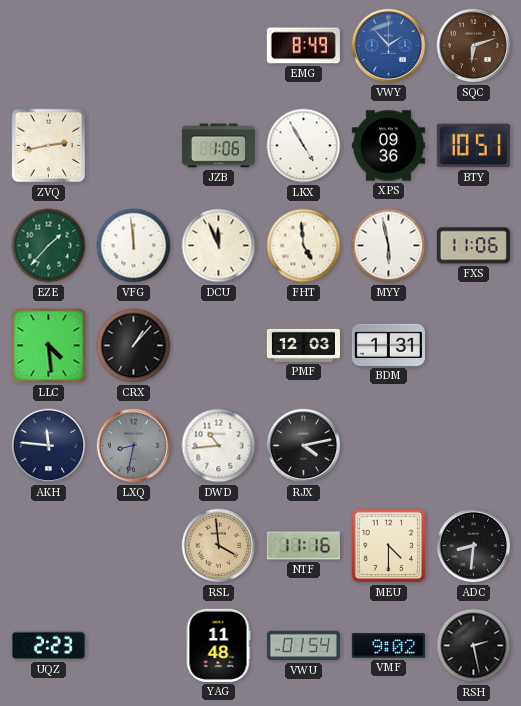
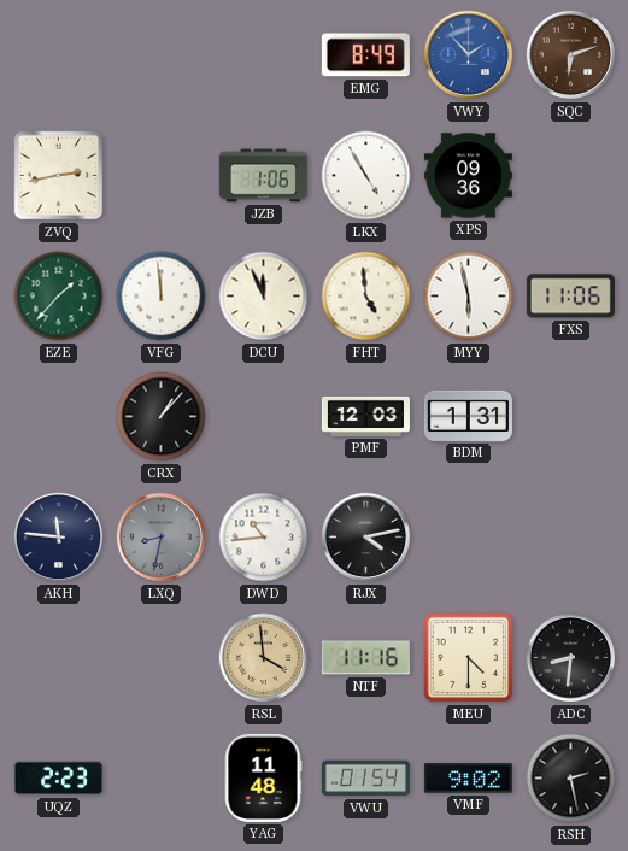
BTY: 10:51 -> none (473, 146)
LLC: 4:29 -> none (49, 346)
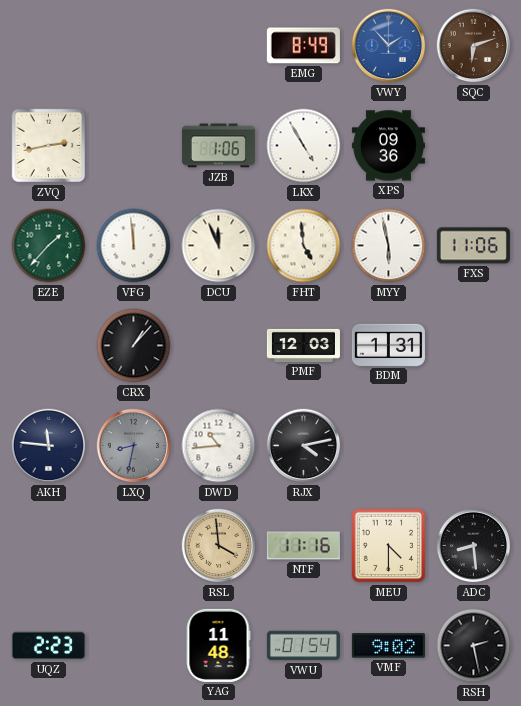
ADC: 8:31 -> 8:29 (474, 546)
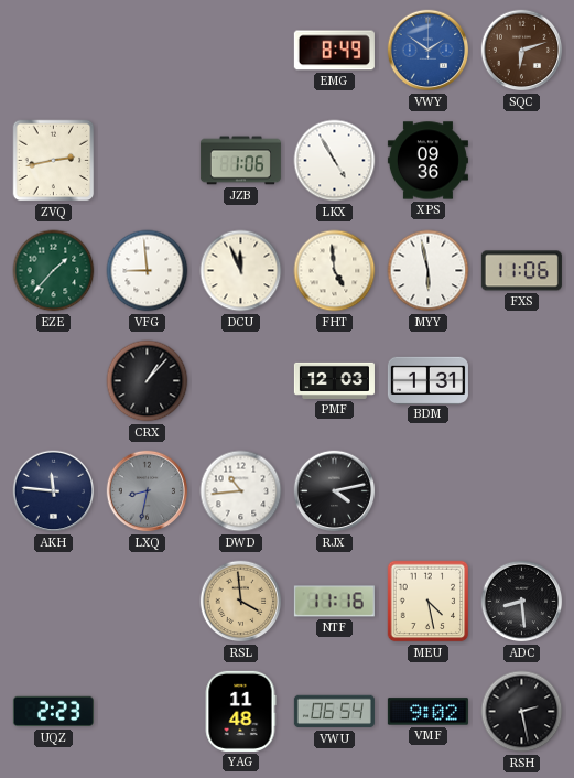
VWY: 1:53 -> 1:51 (429, 51)
VFG: 11:59 -> 8:59 (148, 271)
MEU: 4:30 -> 4:28 (429, 602)
VWU: 01:54 -> 06:54 (334, 712)
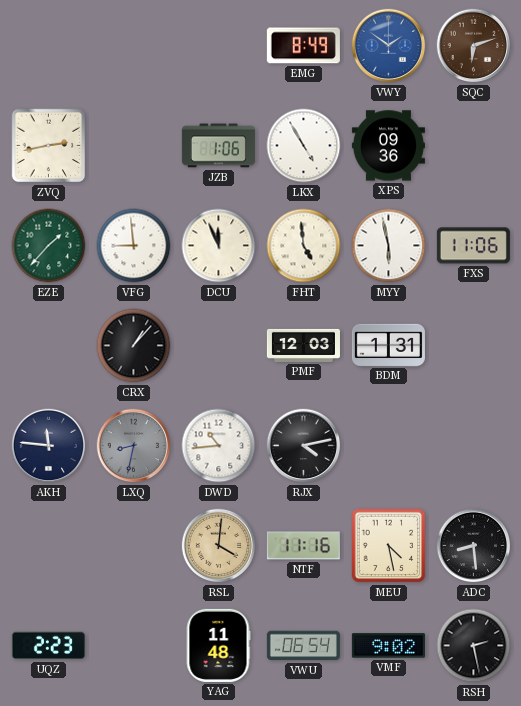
RSL: 3:59 -> 4:01 (219, 546)
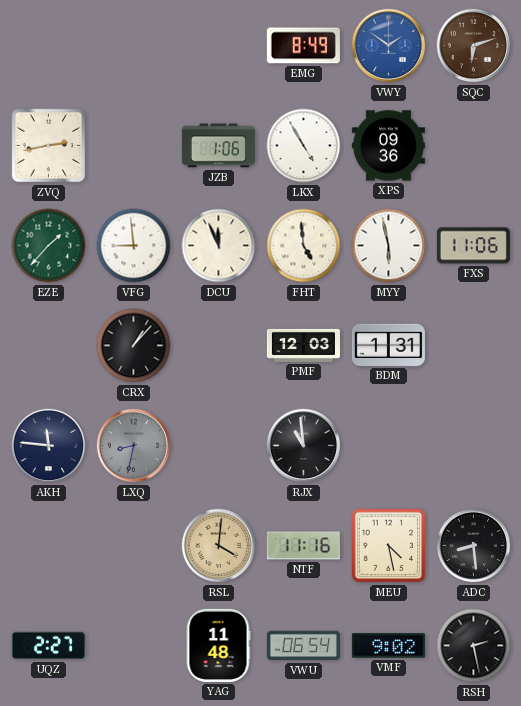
DWD: 10:44 -> none (219, 446)
RJX: 4:13 -> 10:59 (304, 446)
UQZ: 2:23 -> 2:27 (48, 646)
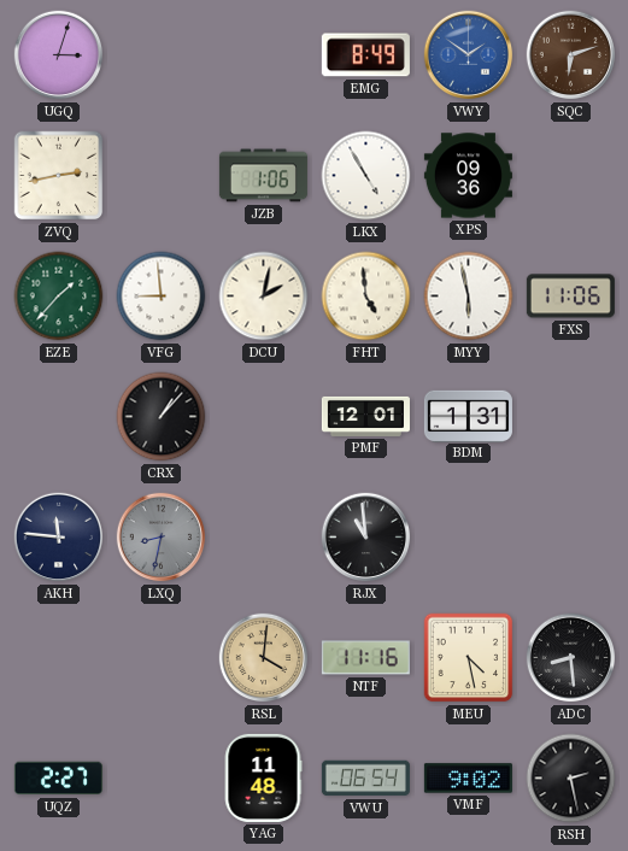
UGQ: none -> 3:03 (59, 55)
DCU: 11:56 -> 2:02 (264, 297)
PMF: 12:03 -> 12:01 (365, 416)
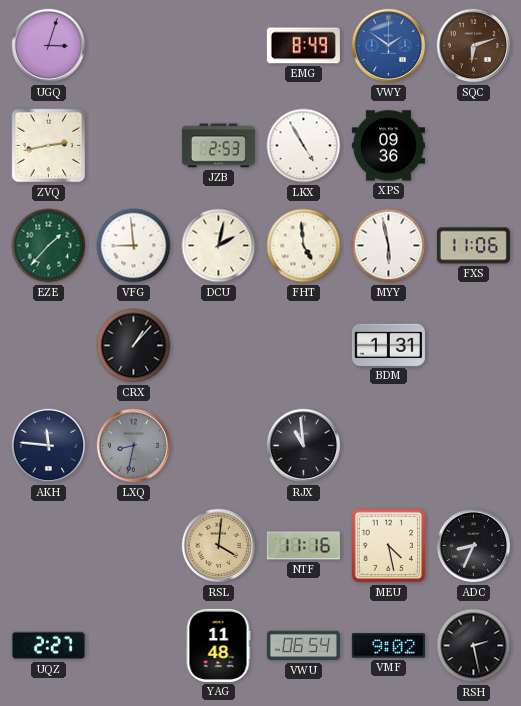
JZB: 1:06 -> 2:53 (218, 146)
PMF: 12:01 -> none (365, 416)
ADC: 8:29 -> 8:34 (474, 546)
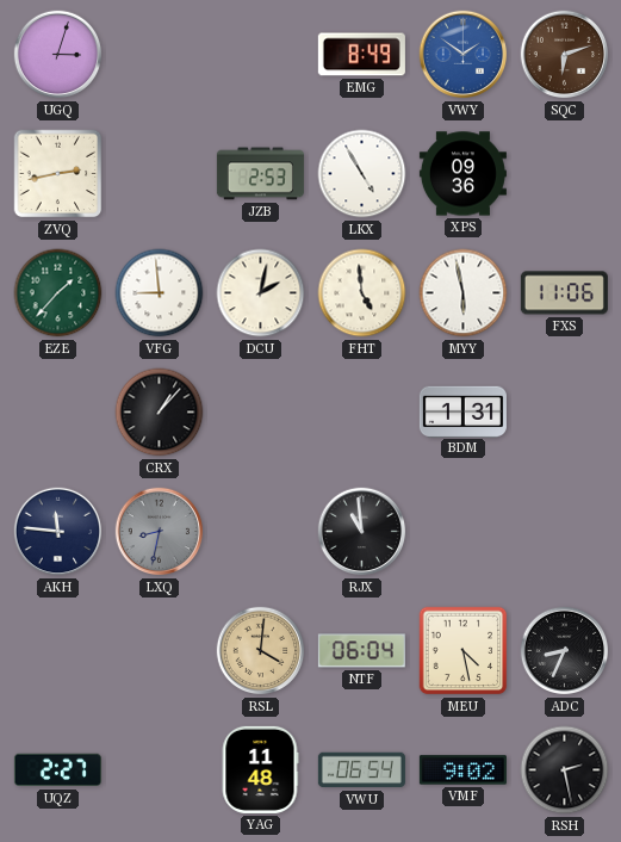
NTF: 11:16 -> 06:04 (361, 651)
